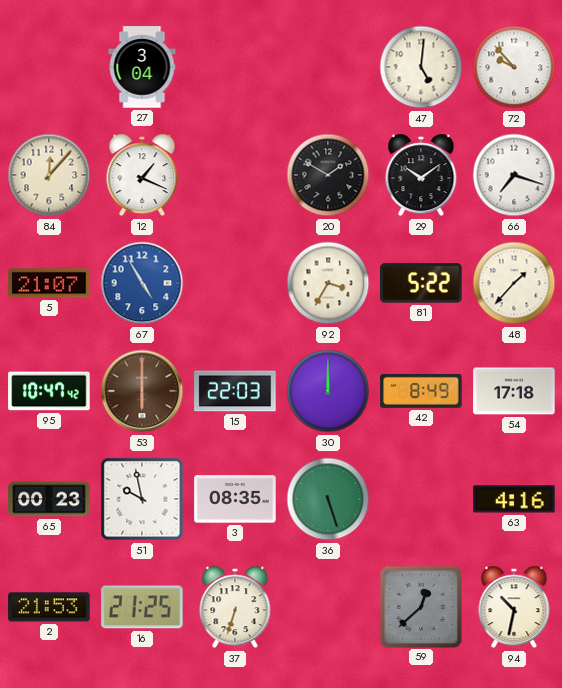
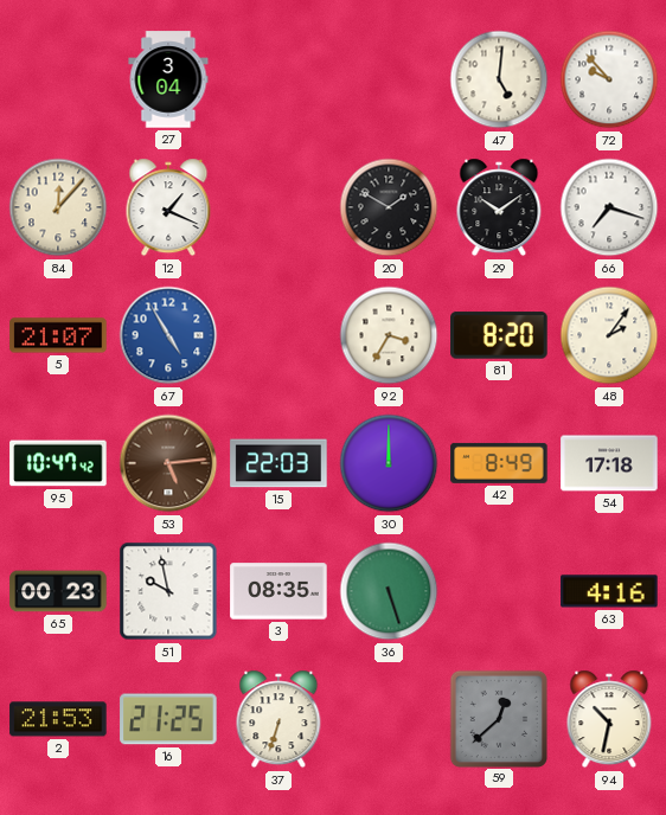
81: 5:22 -> 8:20 (499, 335)
48: 1:37 -> 2:06 (609, 335)
53: 6:00 -> 5:14 (168, 463)
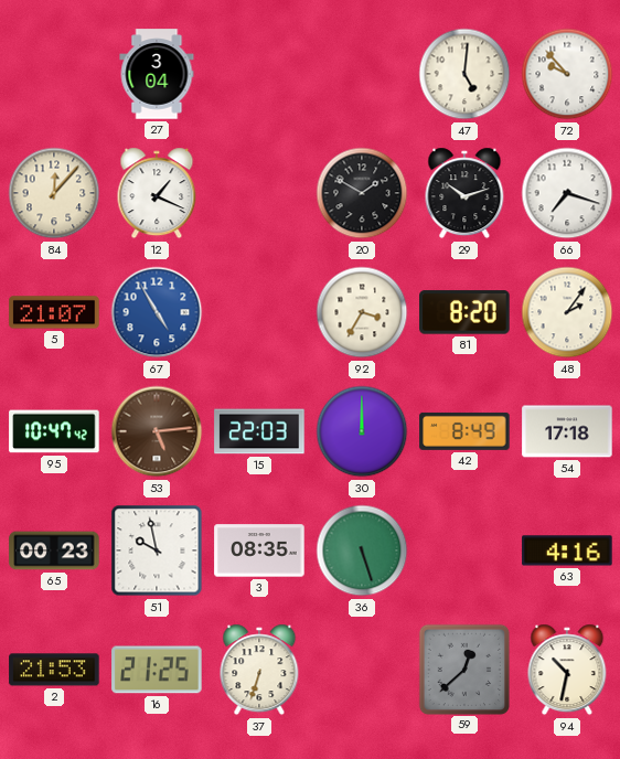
29: 10:09 -> 10:12 (464, 193)
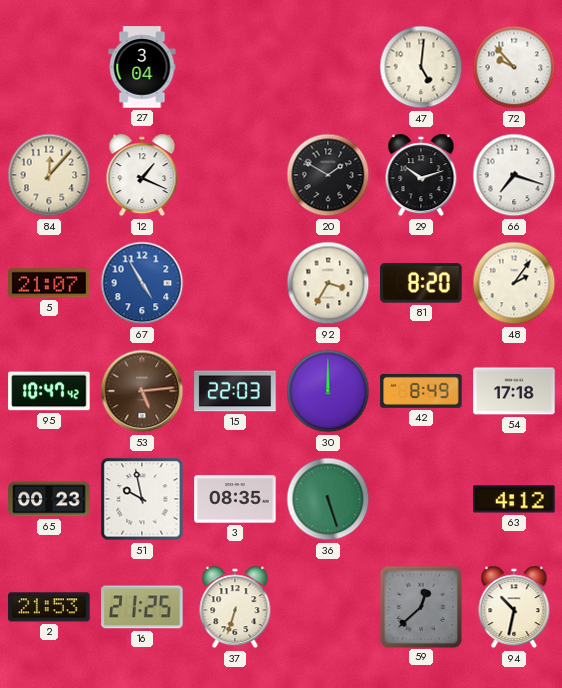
63: 4:16 -> 4:12 (514, 499)
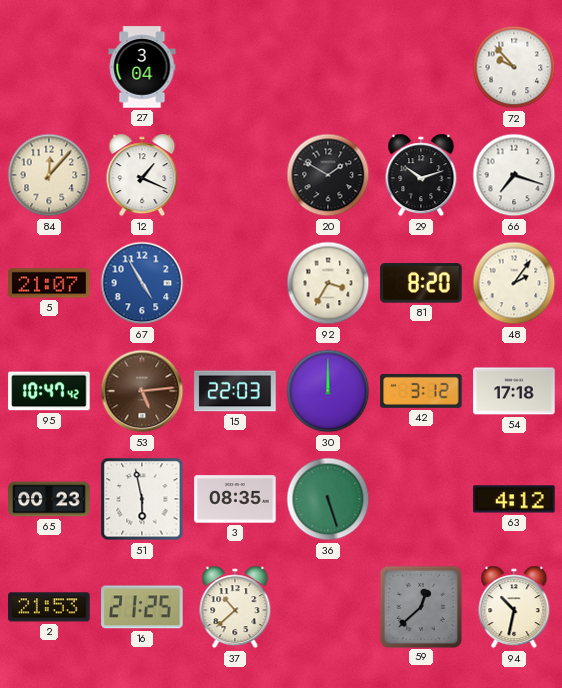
47: 5:01 -> none (421, 67)
42: 8:49 -> 3:12 (421, 391)
51: 9:58 -> 5:58 (142, 499)
37: 6:33 -> 10:38 (235, 607)
